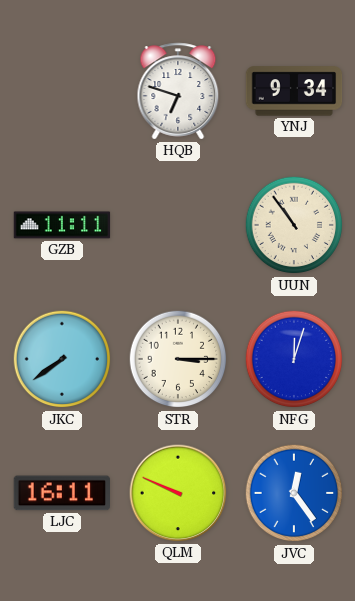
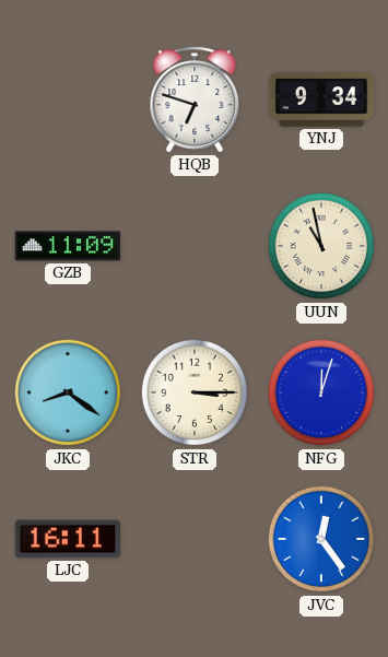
GZB: 11:11 -> 11:09 (68, 246)
UUN: 10:54 -> 10:58 (321, 246)
JKC: 7:39 -> 8:21 (68, 392)
QLM: 9:49 -> none (178, 493)
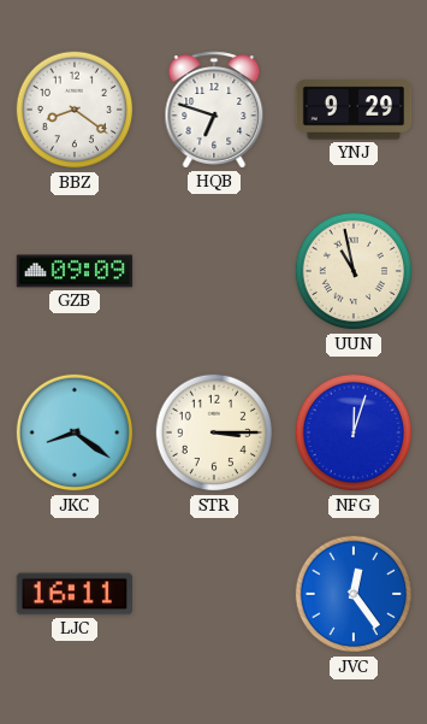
BBZ: none -> 8:21 (75, 110)
YNJ: 9:34 -> 9:29 (354, 110)
GZB: 11:09 -> 09:09 (75, 271)
